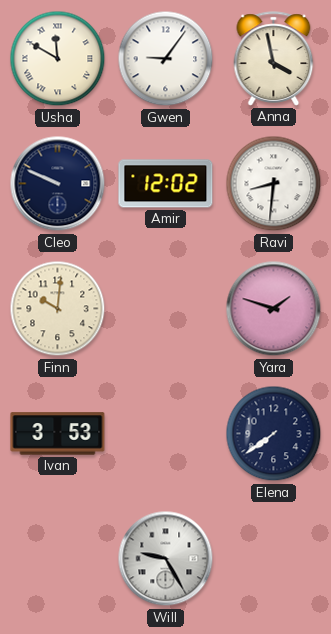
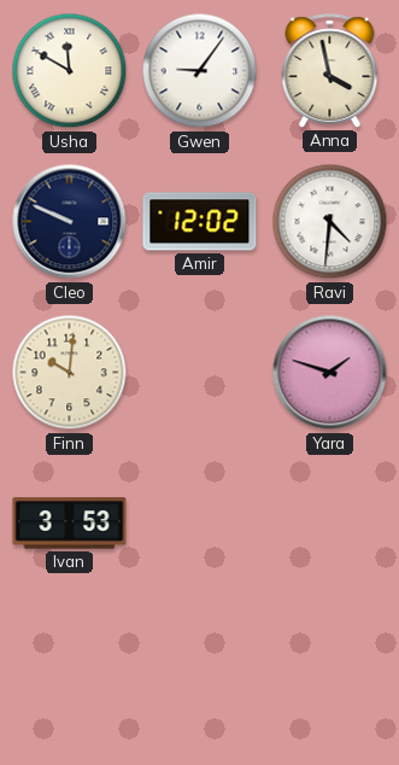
Ravi: 8:31 -> 4:31 (330, 222)
Elena: 7:39 -> none (274, 434)
Will: 9:25 -> none (166, 559)
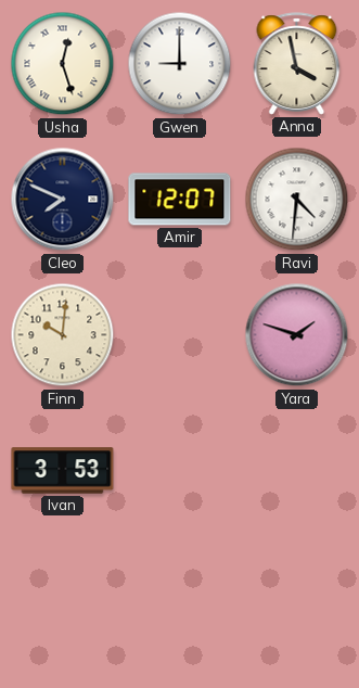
Usha: 11:50 -> 12:27 (63, 64)
Gwen: 9:06 -> 9:00 (180, 64)
Cleo: 9:49 -> 7:49 (63, 200)
Amir: 12:02 -> 12:07 (180, 200)
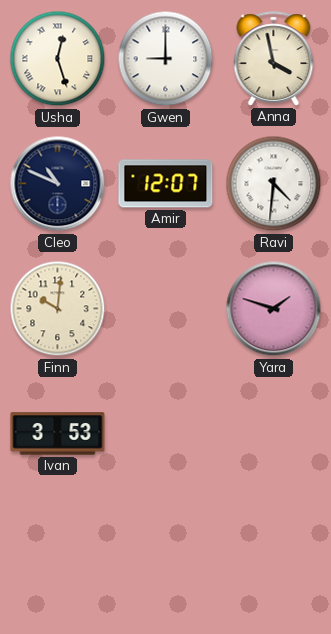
Cleo: 7:49 -> 10:49 (58, 184)
